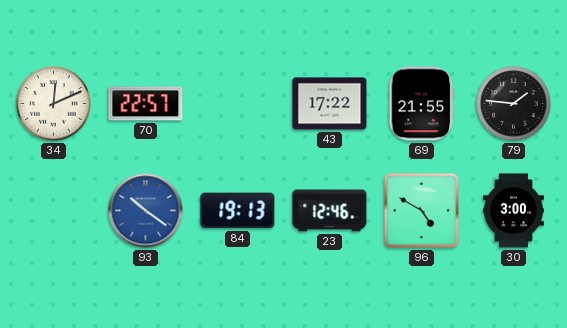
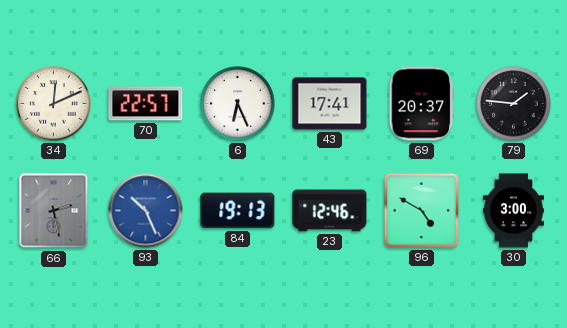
6: none -> 6:26 (238, 104)
43: 17:22 -> 17:41 (330, 104)
69: 21:55 -> 20:37 (422, 104)
66: none -> 2:28 (54, 211)
93: 10:21 -> 10:26 (146, 211)
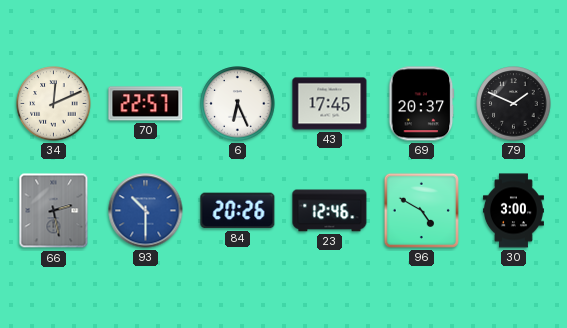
43: 17:41 -> 17:45 (330, 104)
79: 1:46 -> 1:49 (514, 104)
93: 10:26 -> 10:30 (146, 211)
84: 19:13 -> 20:26 (238, 211)
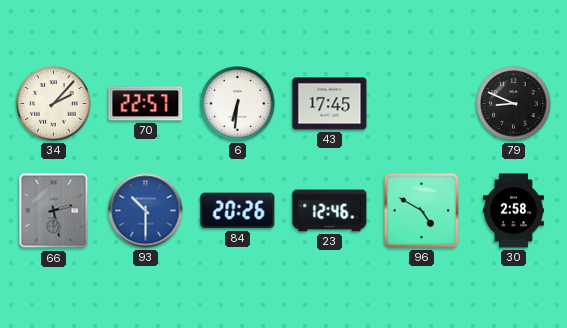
34: 12:11 -> 2:07 (54, 104)
6: 6:26 -> 6:31 (238, 104)
69: 20:37 -> none (422, 104)
79: 1:49 -> 8:49 (514, 104)
30: 3:00 -> 2:58 (513, 211)
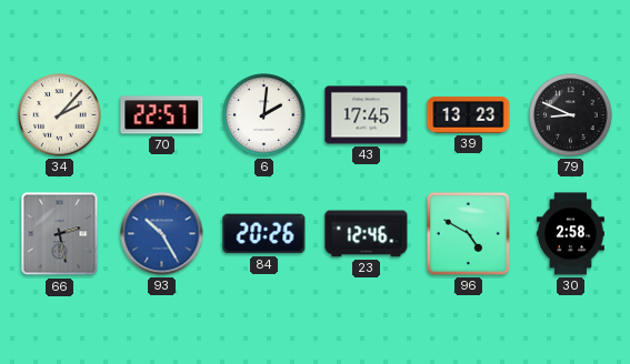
6: 6:31 -> 2:01 (264, 115)
39: none -> 13:23 (469, 115)
93: 10:30 -> 10:25 (162, 234)
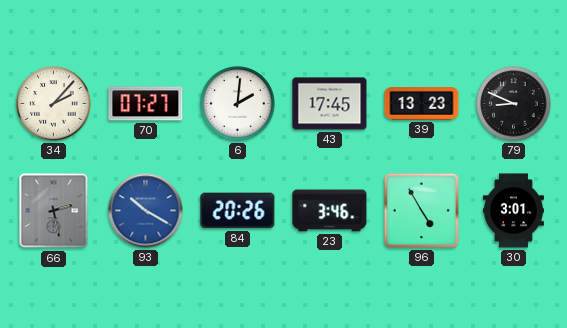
70: 22:57 -> 07:27 (146, 104)
93: 10:25 -> 10:20 (146, 211)
23: 12:46 -> 3:46 (330, 211)
96: 4:50 -> 4:55 (421, 210)
30: 2:58 -> 3:01 (513, 211)
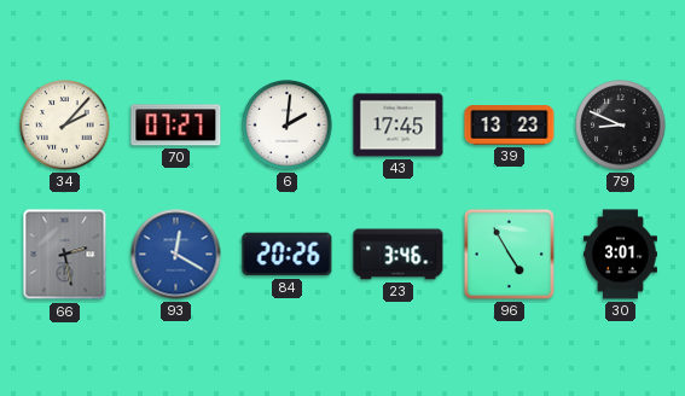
93: 10:20 -> 12:20 (176, 255)
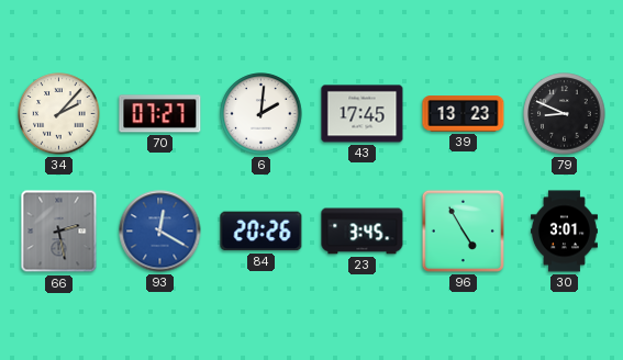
23: 3:46 -> 3:45 (363, 232)
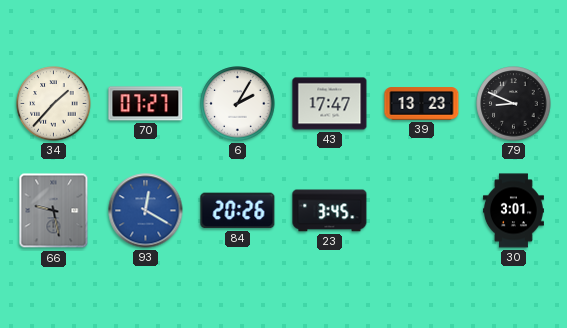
34: 2:07 -> 1:37 (54, 104)
6: 2:01 -> 2:05 (238, 104)
43: 17:45 -> 17:47 (330, 104)
66: 2:28 -> 9:28 (54, 211)
96: 4:55 -> none (463, 230)
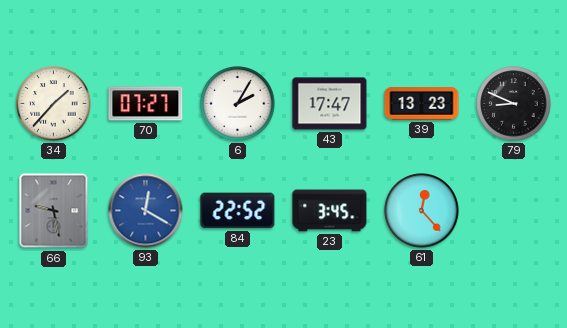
84: 20:26 -> 22:52 (238, 211)
61: none -> 12:23 (422, 211)
30: 3:01 -> none (513, 211)
